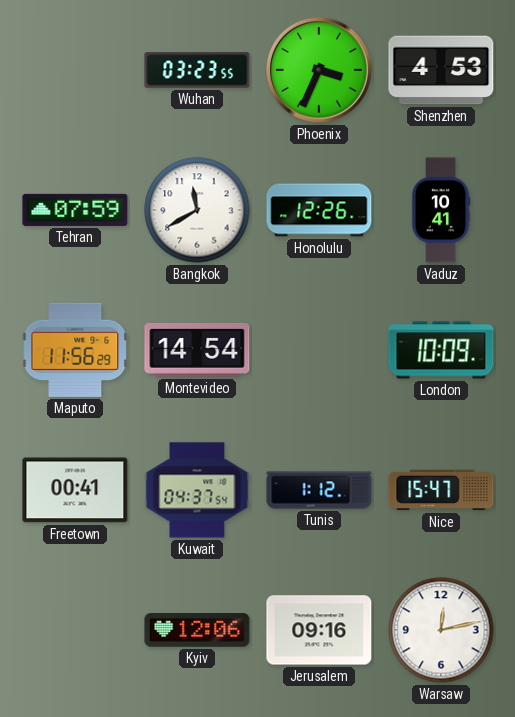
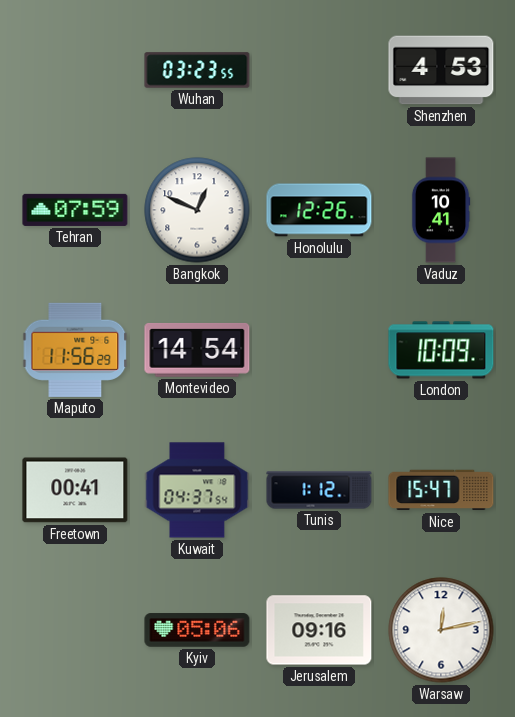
Phoenix: 3:34 -> none (319, 70)
Bangkok: 11:40 -> 12:49 (197, 210)
Kyiv: 12:06 -> 05:06 (197, 630)
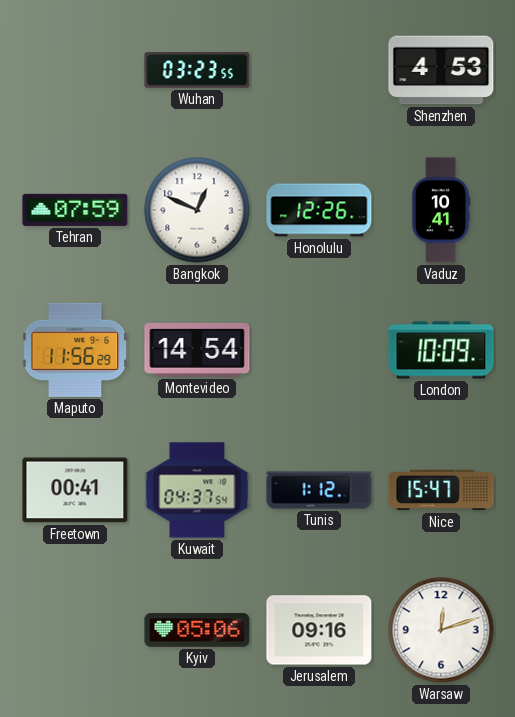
Warsaw: 12:13 -> 12:12 (441, 630)
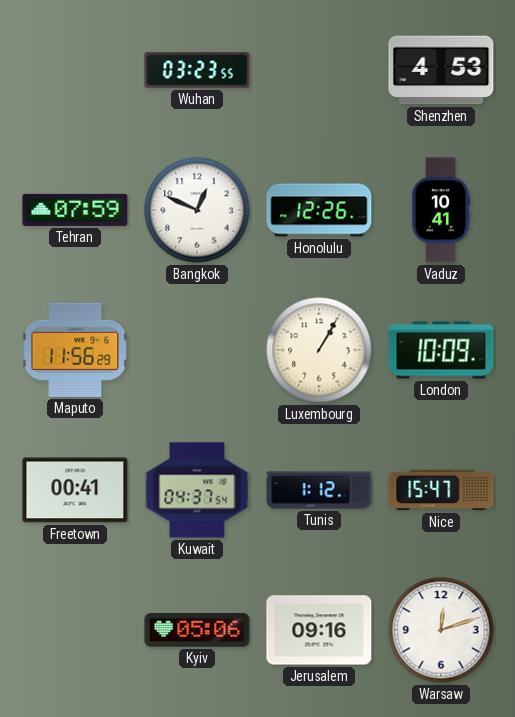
Montevideo: 14:54 -> none (197, 350)
Luxembourg: none -> 1:05 (319, 350)
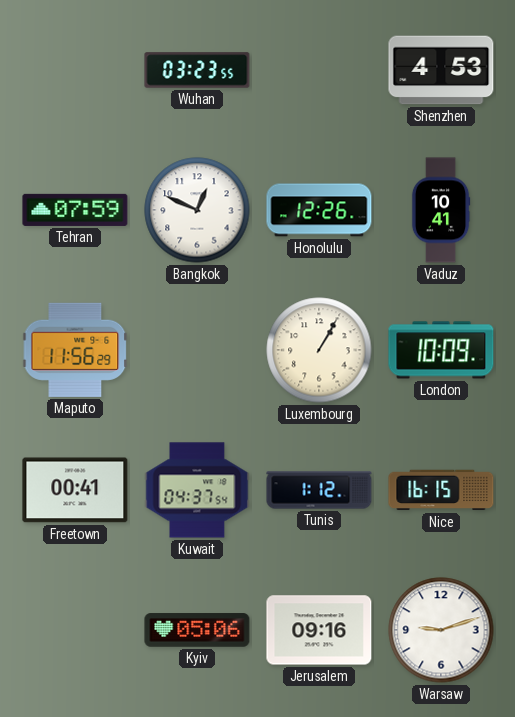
Nice: 15:47 -> 16:15 (441, 490)
Warsaw: 12:12 -> 9:12 (441, 630)
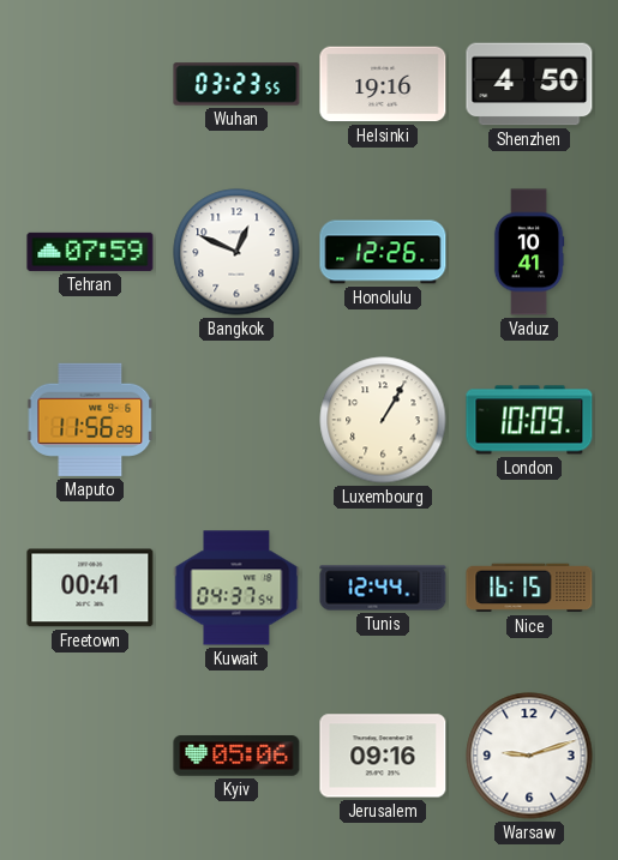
Helsinki: none -> 19:16 (383, 84)
Shenzhen: 4:53 -> 4:50 (529, 84)
Tunis: 1:12 -> 12:44 (383, 588)
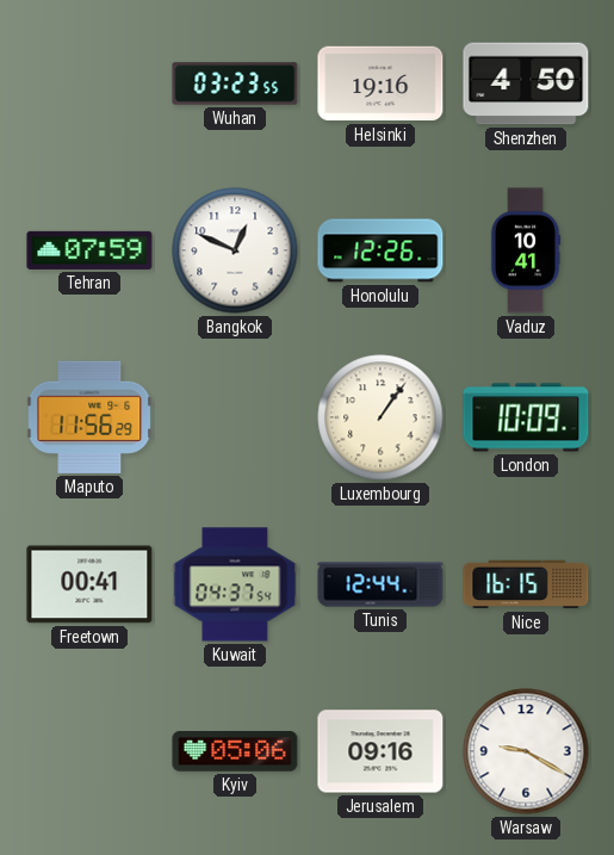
Luxembourg: 1:05 -> 1:06 (380, 417)
Warsaw: 9:12 -> 9:20 (526, 751)
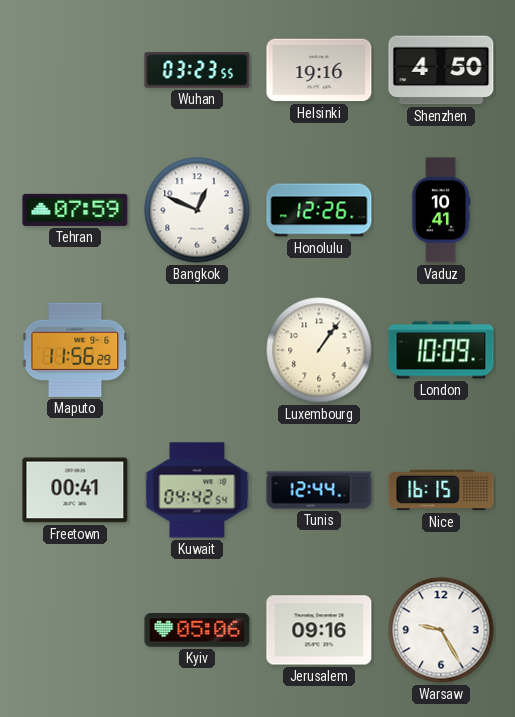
Kuwait: 04:37 -> 04:42 (197, 490)
Warsaw: 9:20 -> 9:25 (441, 630)
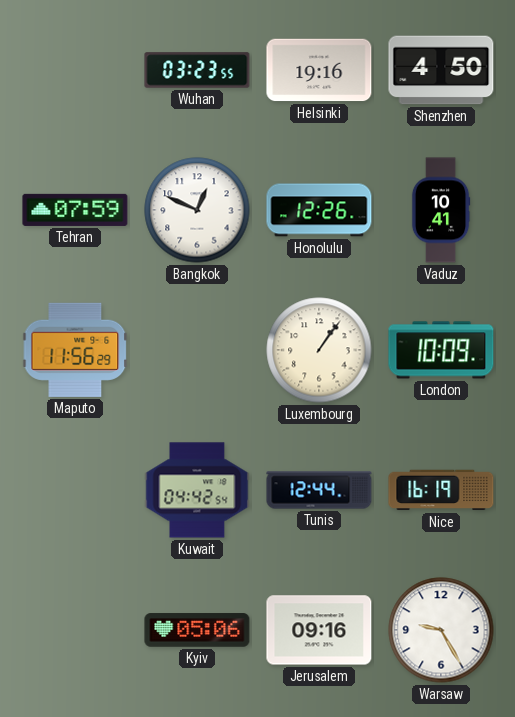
Freetown: 00:41 -> none (75, 490)
Nice: 16:15 -> 16:19 (441, 490)
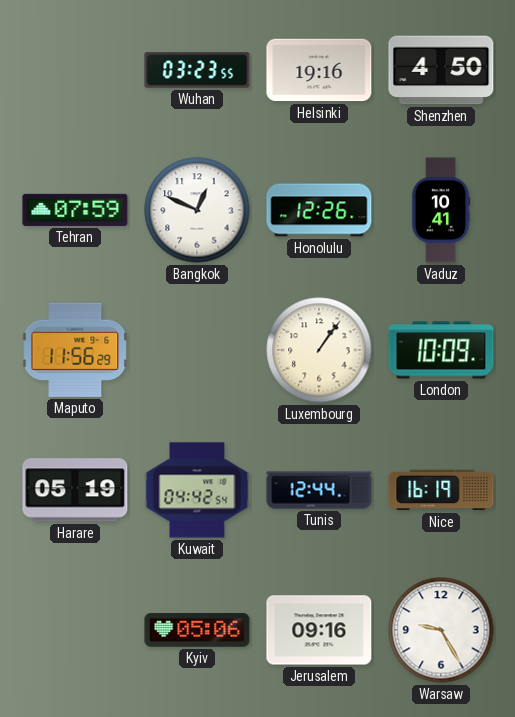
Harare: none -> 05:19 (75, 490)
